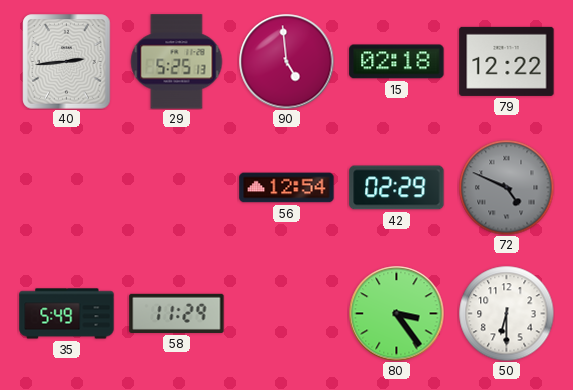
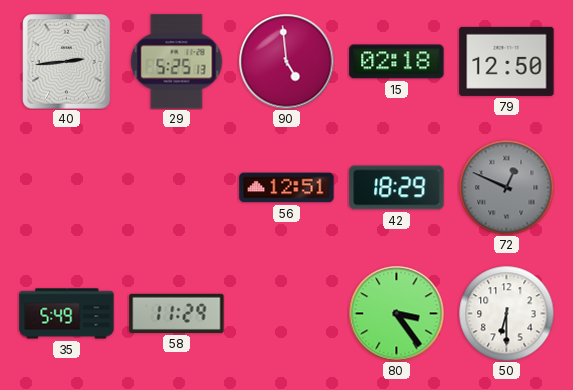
79: 12:22 -> 12:50 (507, 61)
56: 12:54 -> 12:51 (287, 188)
42: 02:29 -> 18:29 (397, 188)
72: 4:49 -> 12:49 (506, 187)
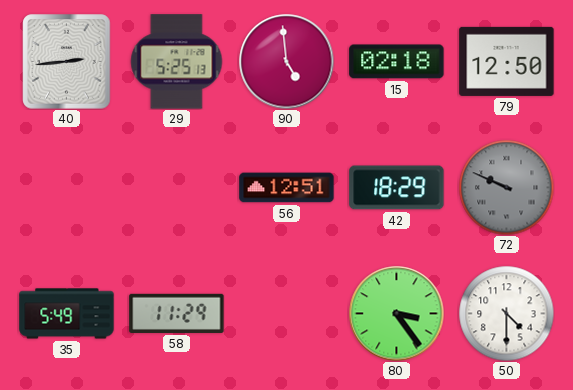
72: 12:49 -> 9:49 (506, 187)
50: 6:30 -> 4:30 (506, 313)
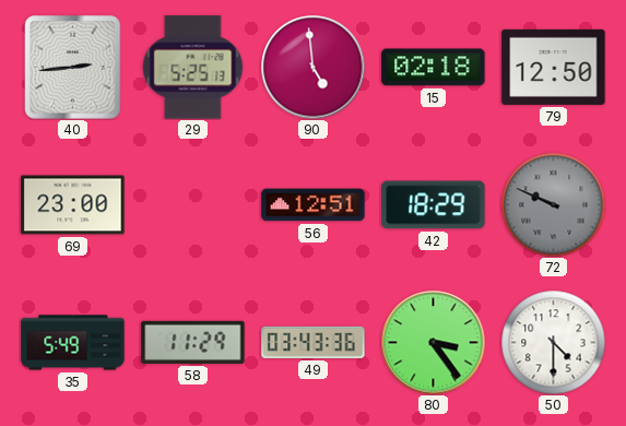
69: none -> 23:00 (73, 205)
49: none -> 03:43 (314, 342)
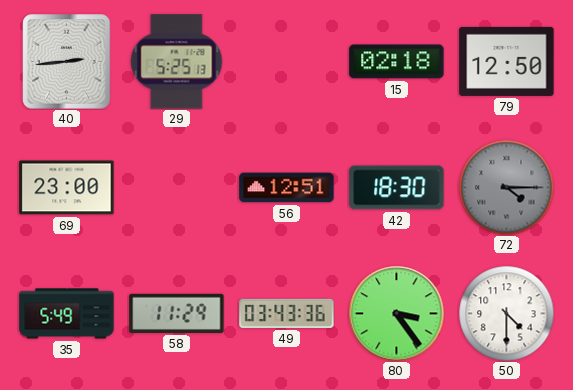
90: 4:59 -> none (312, 67)
42: 18:29 -> 18:30 (397, 188)
72: 9:49 -> 4:15 (506, 187)
